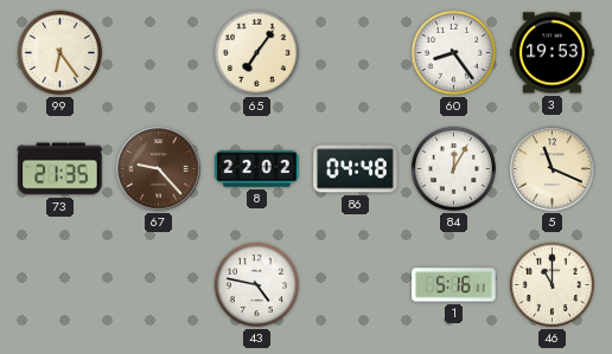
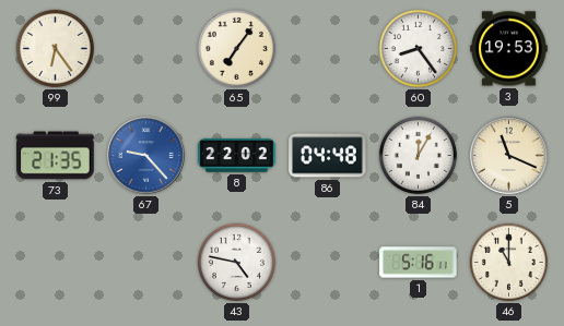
67 dial: brown -> blue (146, 156)
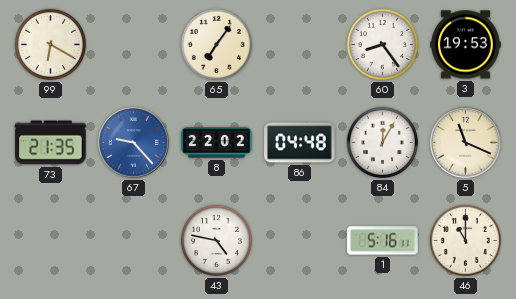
99: 6:24 -> 6:20 (50, 44)
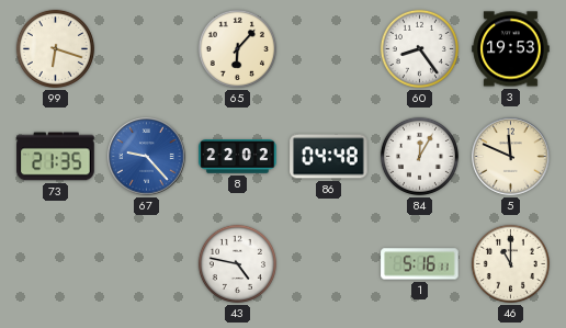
99: 6:20 -> 6:18 (55, 48)
65: 7:06 -> 6:07 (237, 48)
5: 11:19 -> 11:49 (511, 157)
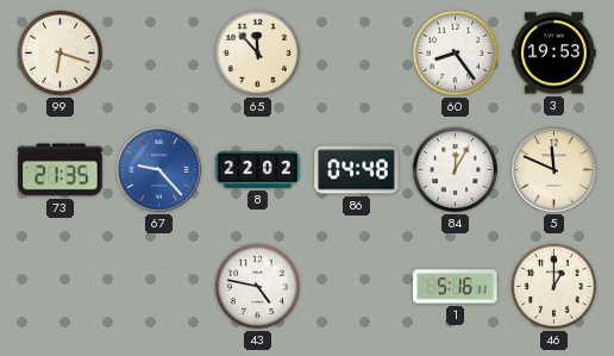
65: 6:07 -> 11:53 (257, 52)
46: 11:00 -> 1:00 (553, 286)
